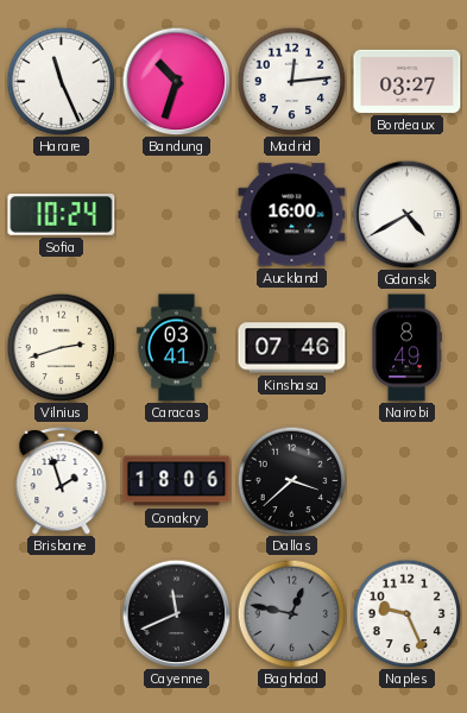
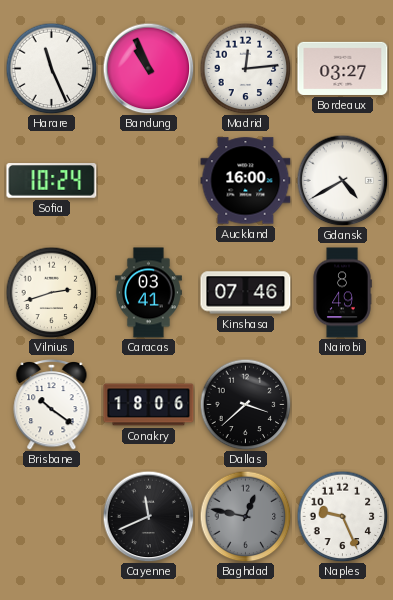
Bandung: 10:33 -> 10:56 (148, 68)
Brisbane: 1:57 -> 10:21 (52, 404)
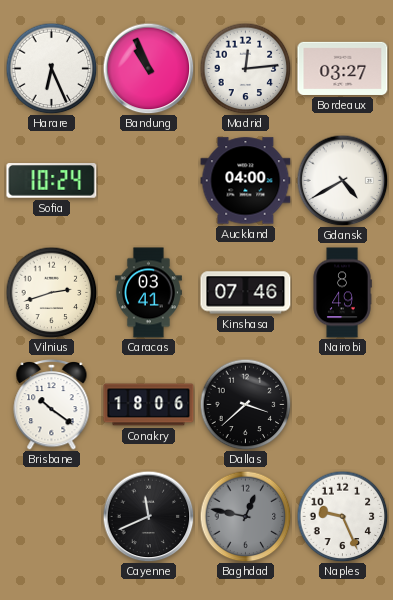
Harare: 11:26 -> 6:26 (51, 68)
Auckland: 16:00 -> 04:00 (246, 181)
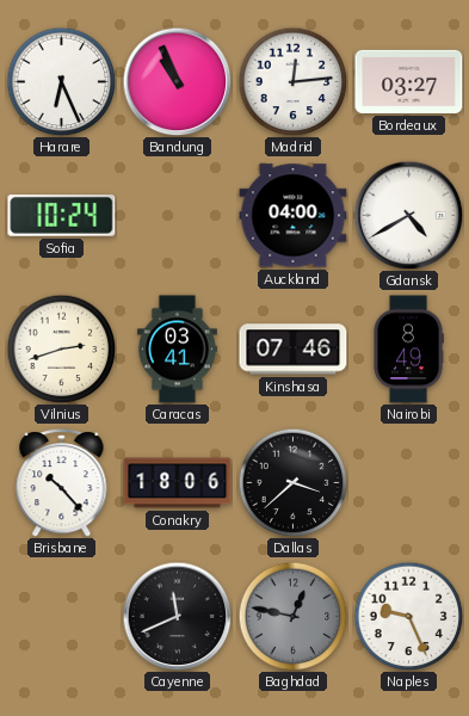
Brisbane: 10:21 -> 10:23 (62, 482)
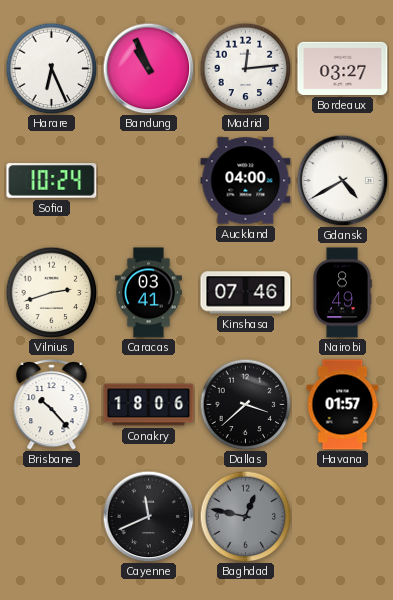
Havana: none -> 01:57 (343, 405)
Naples: 9:26 -> none (408, 616)
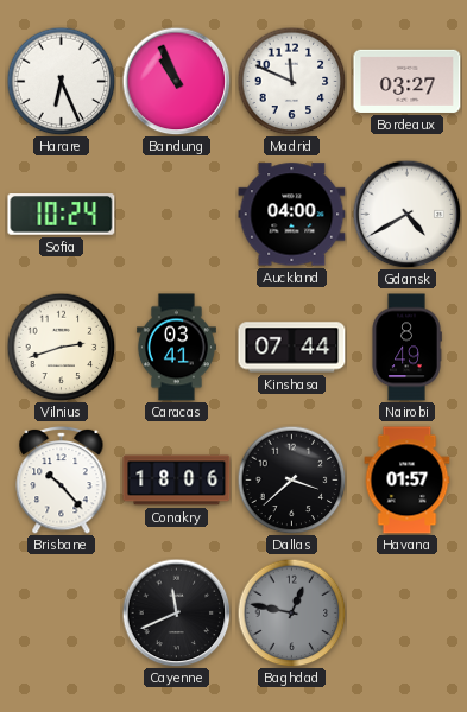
Madrid: 12:14 -> 11:49 (291, 81)
Kinshasa: 07:46 -> 07:44 (292, 348)
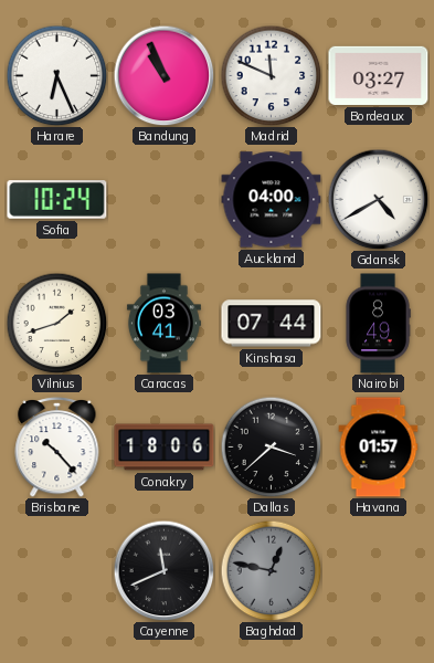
Vilnius: 2:42 -> 1:42 (56, 323)
